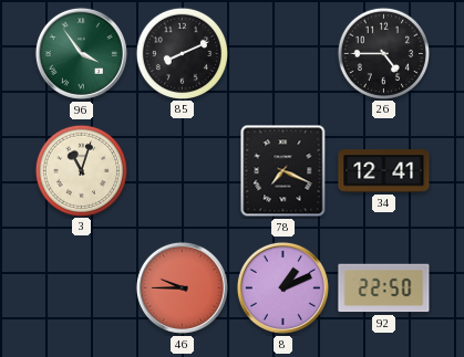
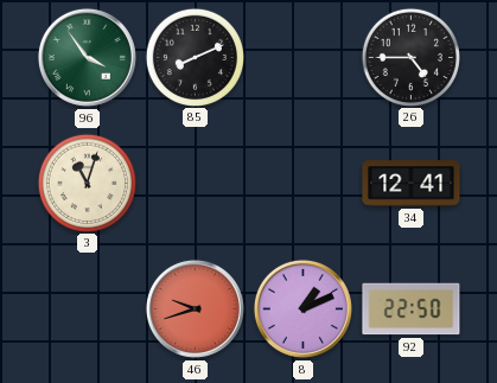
78: 7:19 -> none (283, 171)
46: 9:45 -> 9:42 (195, 308)
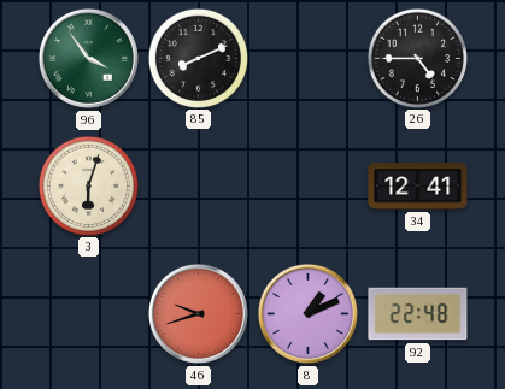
3: 11:03 -> 6:03 (88, 185)
92: 22:50 -> 22:48 (418, 314)
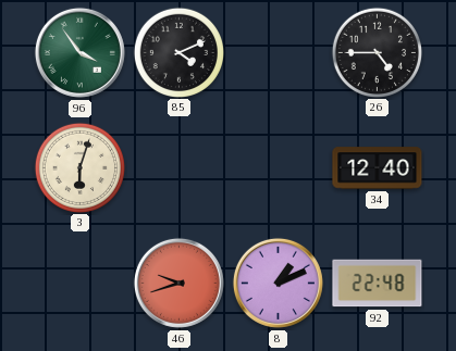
85: 8:11 -> 4:11 (178, 52)
34: 12:41 -> 12:40 (378, 168)
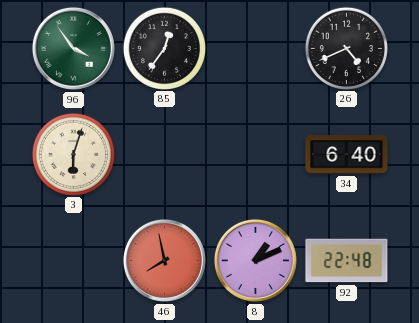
85: 4:11 -> 12:36 (164, 48)
26: 4:45 -> 4:41 (346, 48)
34: 12:40 -> 6:40 (347, 155)
46: 9:42 -> 7:58 (164, 260)
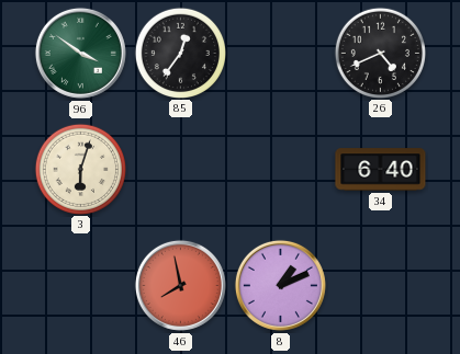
96: 3:54 -> 3:51 (80, 53)
92: 22:48 -> none (347, 261)
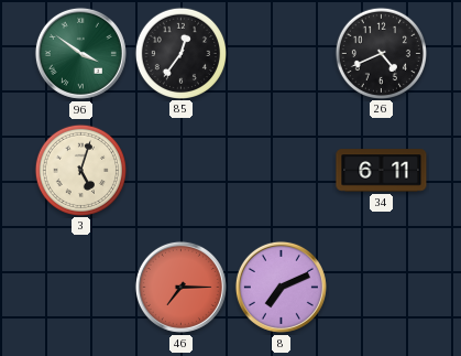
3: 6:03 -> 5:03 (80, 170)
34: 6:40 -> 6:11 (382, 171)
46: 7:58 -> 7:15 (180, 287)
8: 1:11 -> 7:11 (281, 287)
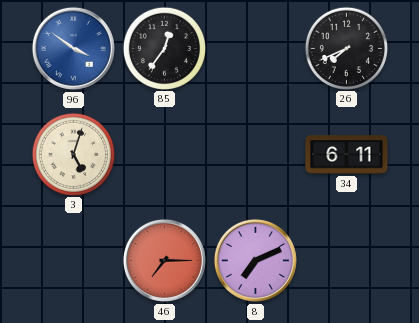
96 dial: green -> blue (73, 48)
26: 4:41 -> 7:41 (346, 48)
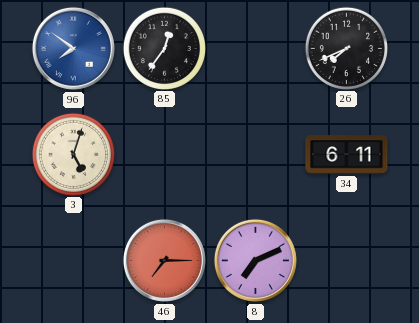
96: 3:51 -> 7:51 (73, 48)
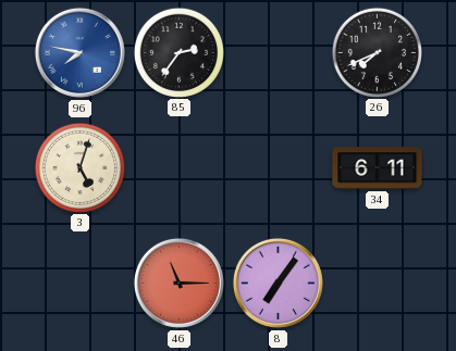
96: 7:51 -> 7:47 (79, 52)
85: 12:36 -> 2:36 (178, 52)
46: 7:15 -> 11:15 (178, 283)
8: 7:11 -> 7:06 (278, 283)
